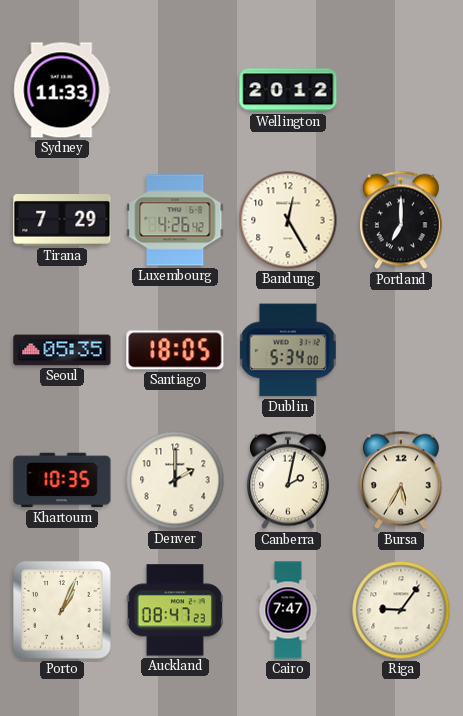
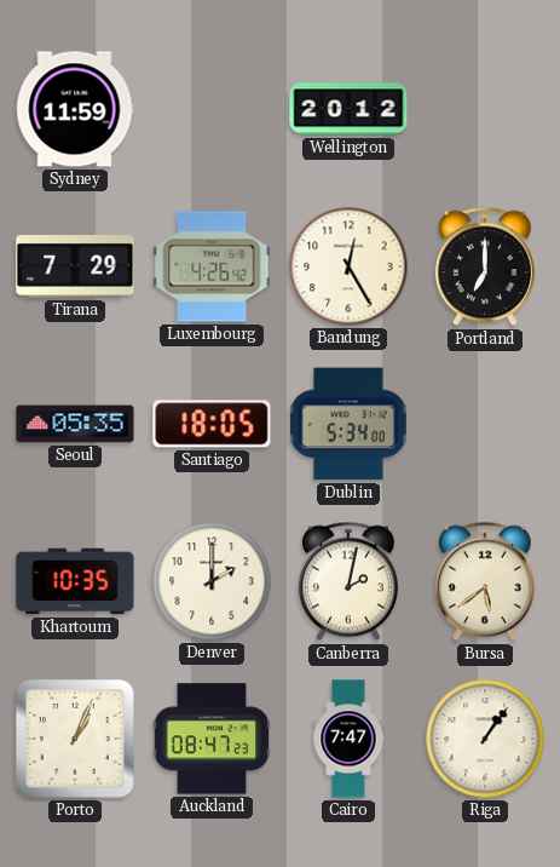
Sydney: 11:33 -> 11:59 (75, 109)
Bursa: 5:35 -> 5:39 (485, 581)
Riga: 9:06 -> 1:06 (485, 739)
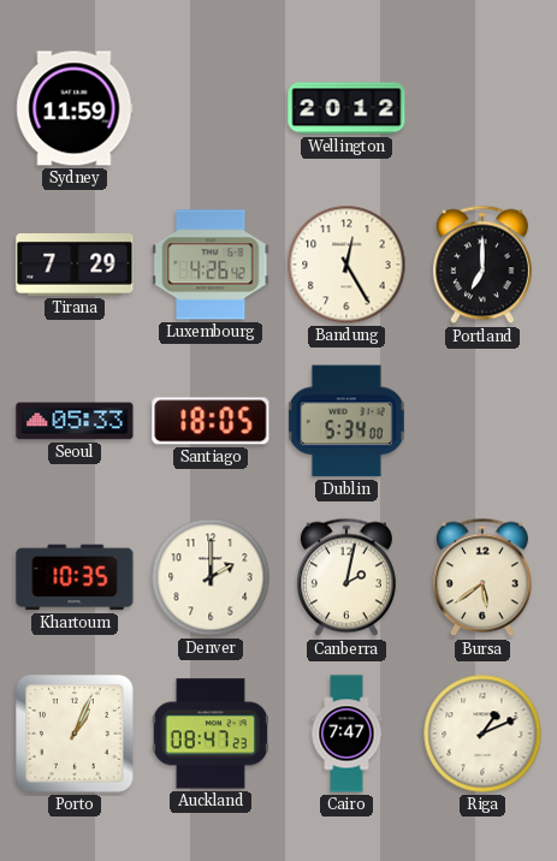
Seoul: 05:35 -> 05:33 (75, 421)
Riga: 1:06 -> 1:11 (482, 734)
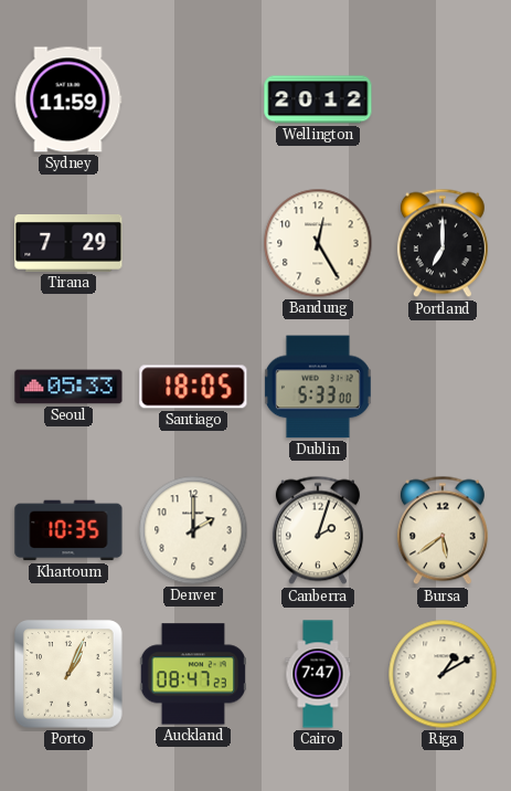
Luxembourg: 4:26 -> none (211, 265)
Dublin: 5:34 -> 5:33 (318, 387)
Canberra: 2:02 -> 2:03 (318, 530)
Riga: 1:11 -> 1:10 (443, 674)
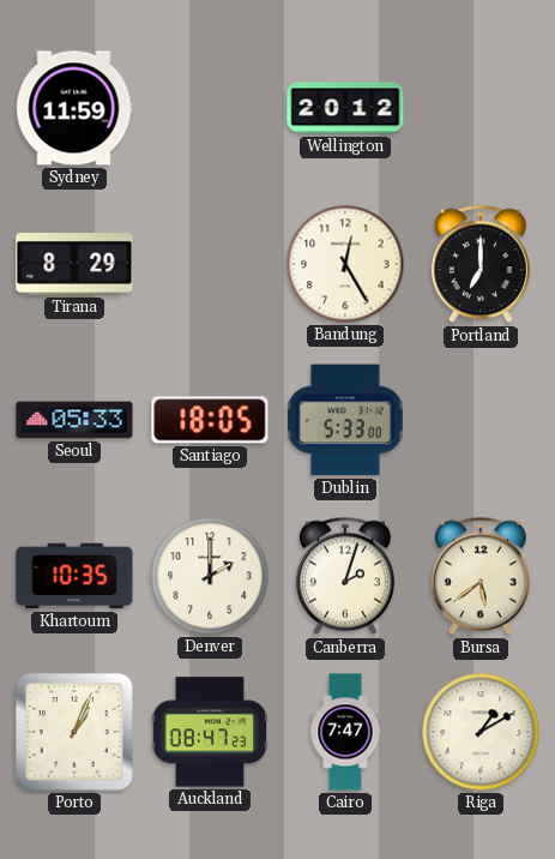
Tirana: 7:29 -> 8:29 (74, 265)
